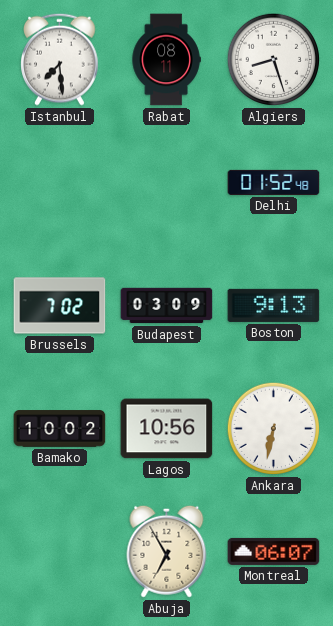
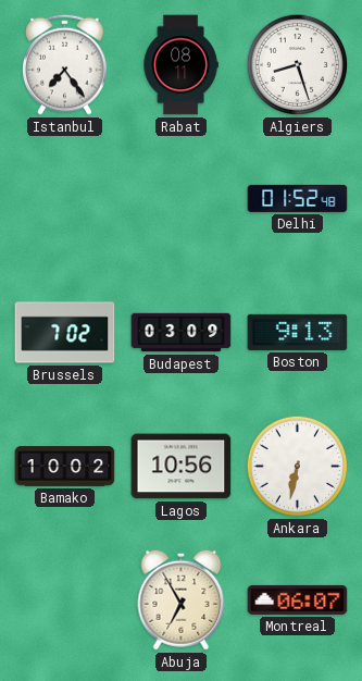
Istanbul: 7:29 -> 7:24 (65, 64)
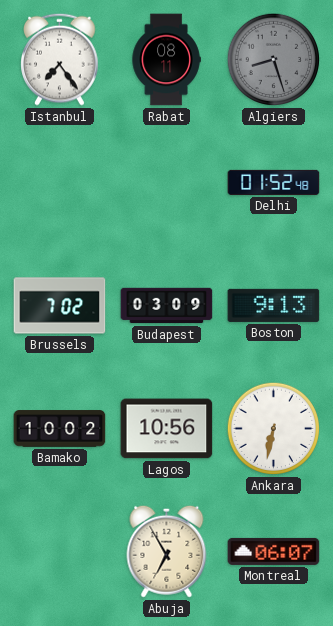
Algiers dial: white -> grey (274, 60)
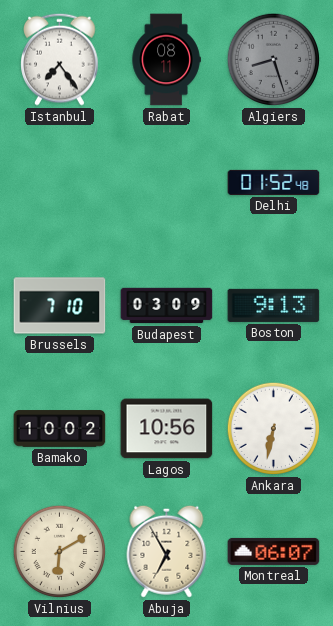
Brussels: 7:02 -> 7:10 (60, 306)
Vilnius: none -> 6:10 (60, 552)
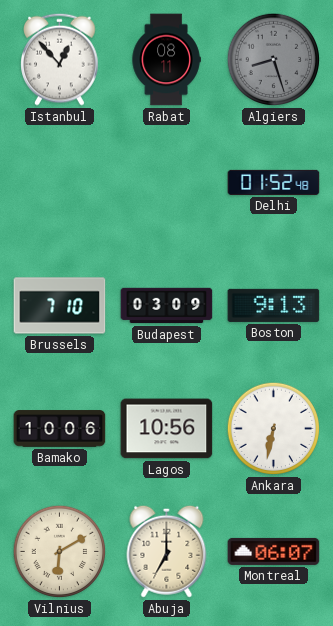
Istanbul: 7:24 -> 12:53 (60, 59)
Bamako: 10:02 -> 10:06 (60, 429)
Abuja: 6:55 -> 7:00 (167, 551)
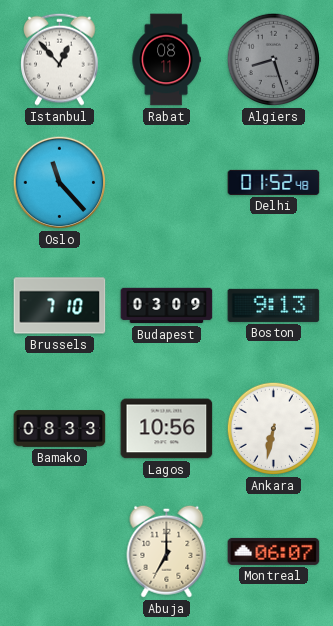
Oslo: none -> 11:23 (60, 183)
Bamako: 10:06 -> 08:33 (60, 429)
Vilnius: 6:10 -> none (60, 552)
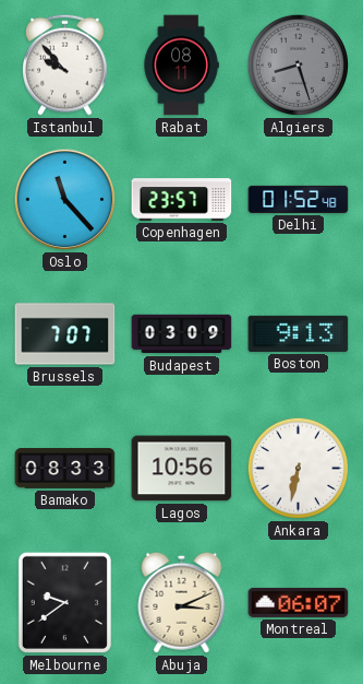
Istanbul: 12:53 -> 9:53 (65, 64)
Copenhagen: none -> 23:57 (182, 200)
Brussels: 7:10 -> 7:07 (65, 334)
Melbourne: none -> 9:39 (64, 602)
Abuja: 7:00 -> 3:11 (182, 602)
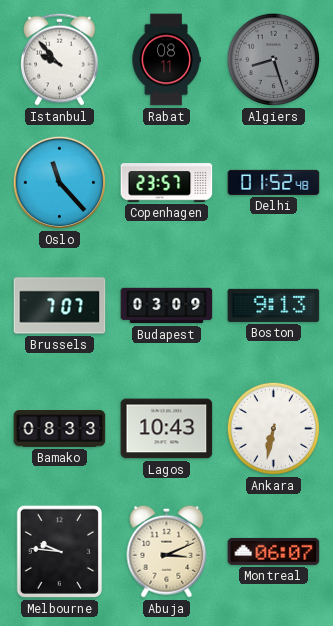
Lagos: 10:56 -> 10:43 (167, 429)
Melbourne: 9:39 -> 9:46 (59, 551)
